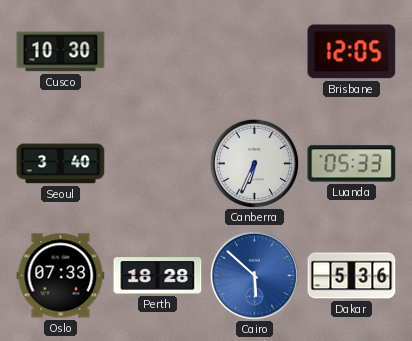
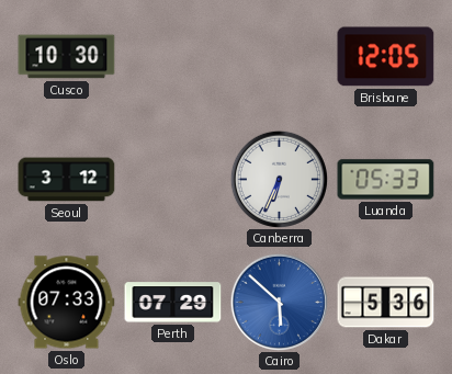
Seoul: 3:40 -> 3:12 (67, 180)
Perth: 18:28 -> 07:29 (173, 303)
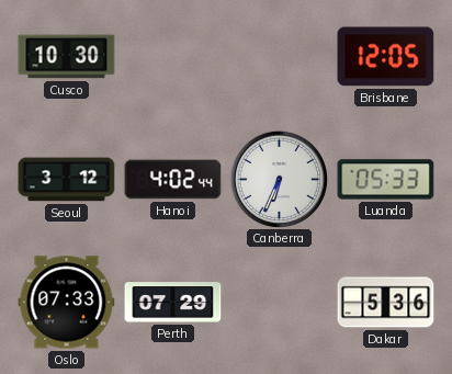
Hanoi: none -> 4:02 (173, 180)
Cairo: 5:52 -> none (279, 302)
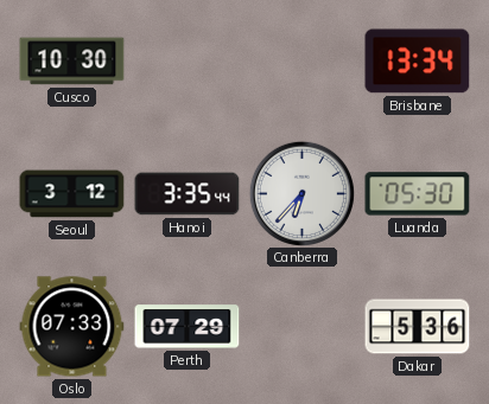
Brisbane: 12:05 -> 13:34 (418, 62)
Hanoi: 4:02 -> 3:35 (188, 194)
Canberra: 6:34 -> 6:37 (301, 193)
Luanda: 05:33 -> 05:30 (418, 194)
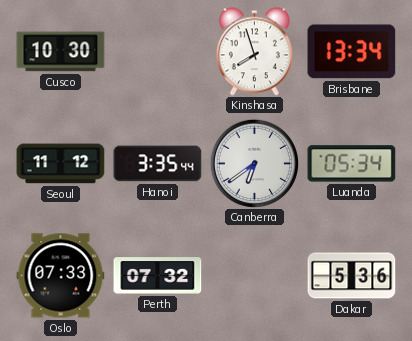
Kinshasa: none -> 7:57 (254, 52)
Seoul: 3:12 -> 11:12 (61, 164)
Canberra: 6:37 -> 6:39 (254, 163)
Luanda: 05:30 -> 05:34 (352, 164)
Perth: 07:29 -> 07:32 (158, 276)
